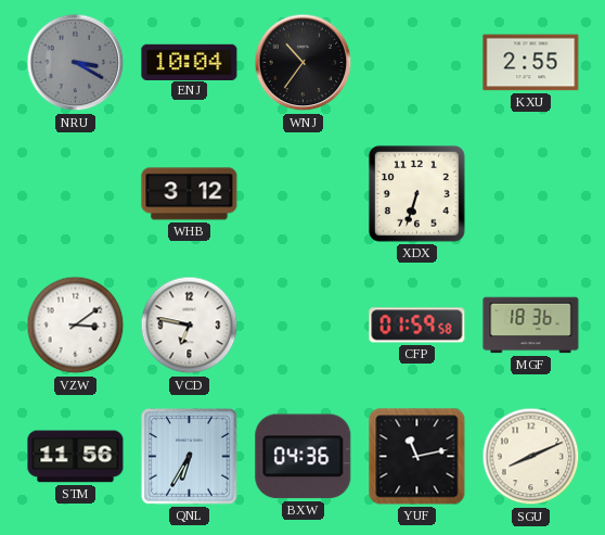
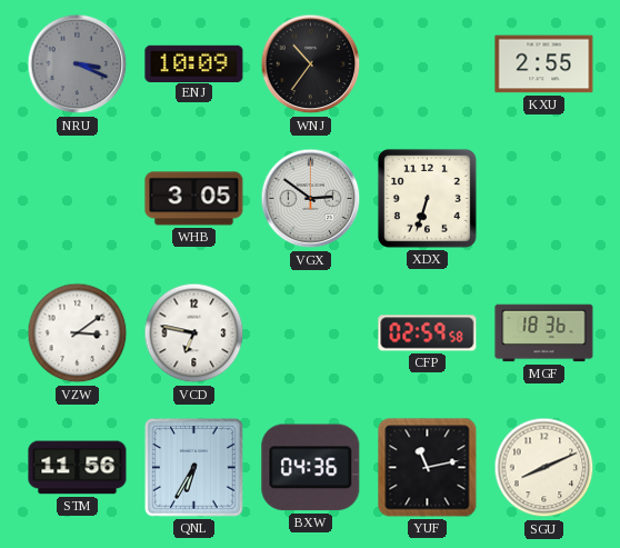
NRU: 3:20 -> 3:19 (78, 64)
ENJ: 10:04 -> 10:09 (194, 63)
WHB: 3:12 -> 3:05 (194, 199)
VGX: none -> 2:51 (311, 199)
CFP: 01:59 -> 02:59 (428, 333)
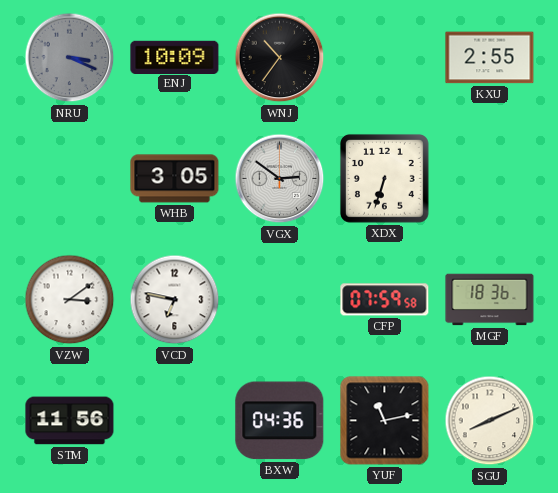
CFP: 02:59 -> 07:59 (385, 300)
QNL: 6:35 -> none (194, 468)
